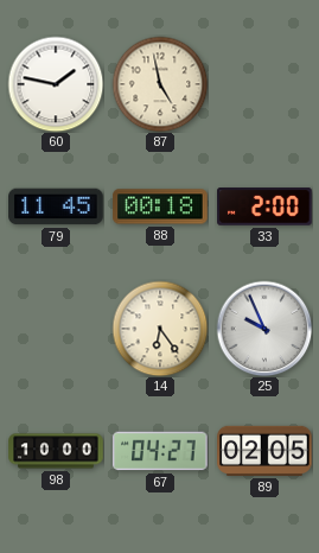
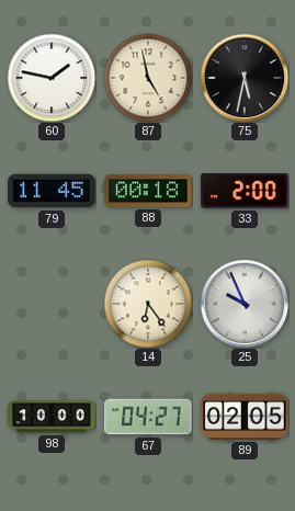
75: none -> 5:32 (245, 78)
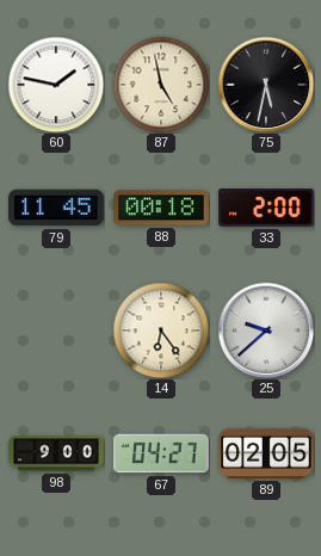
25: 9:56 -> 9:38 (266, 330)
98: 10:00 -> 9:00 (56, 453)
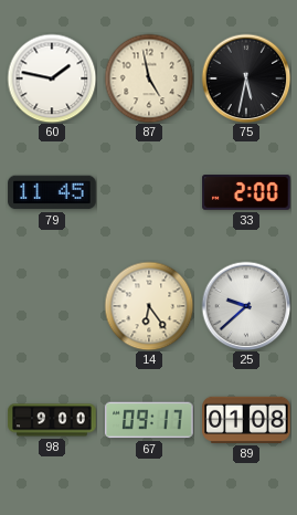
88: 00:18 -> none (161, 208)
67: 04:27 -> 09:17 (149, 420)
89: 02:05 -> 01:08 (246, 420)
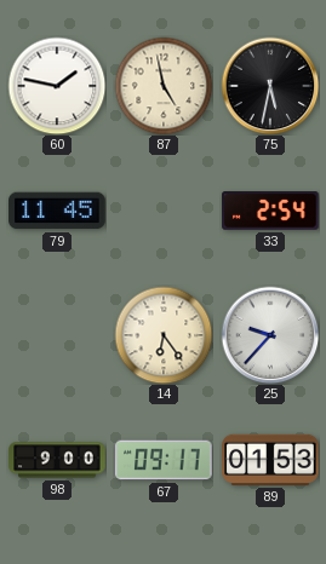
33: 2:00 -> 2:54 (270, 211)
25: 9:38 -> 9:37 (270, 335)
89: 01:08 -> 01:53 (270, 460)
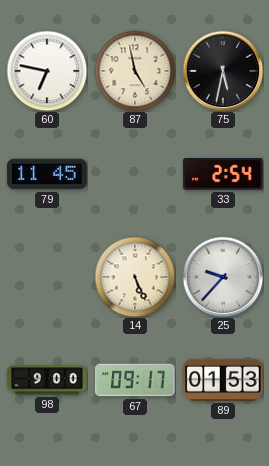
60: 1:47 -> 6:47 (47, 71)
14: 6:24 -> 5:26 (135, 277)
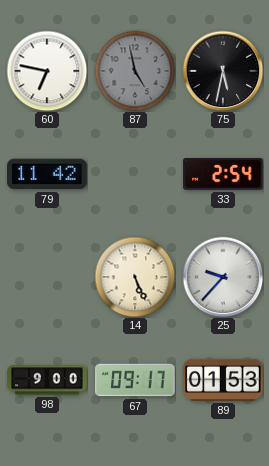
87 dial: cream -> grey (135, 71)
79: 11:45 -> 11:42 (47, 174)
